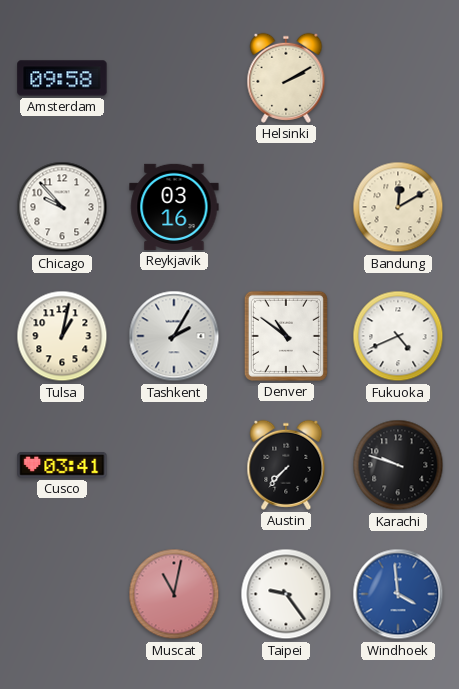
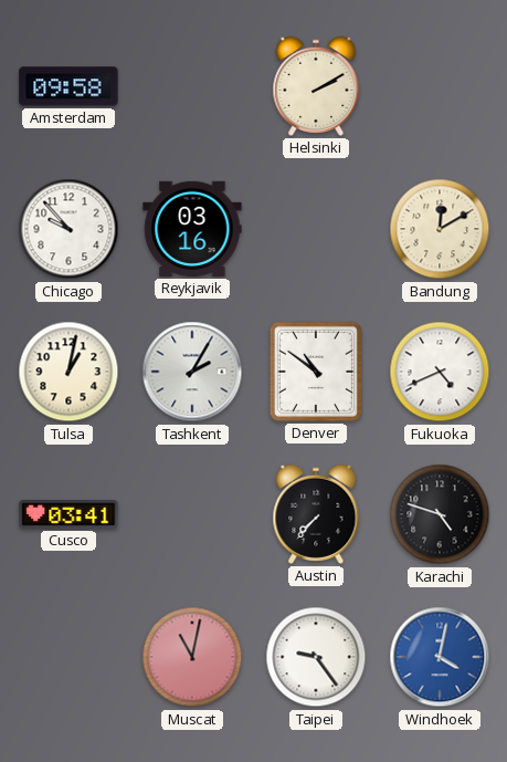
Karachi: 9:48 -> 4:48 (440, 514)
Windhoek: 3:59 -> 4:02 (440, 657)
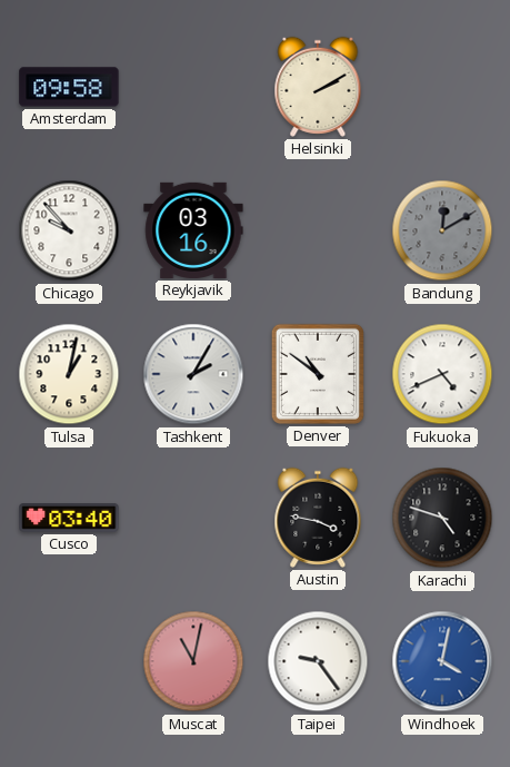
Bandung dial: cream -> grey (442, 230)
Cusco: 03:41 -> 03:40 (69, 519)
Austin: 7:37 -> 3:47 (318, 518)
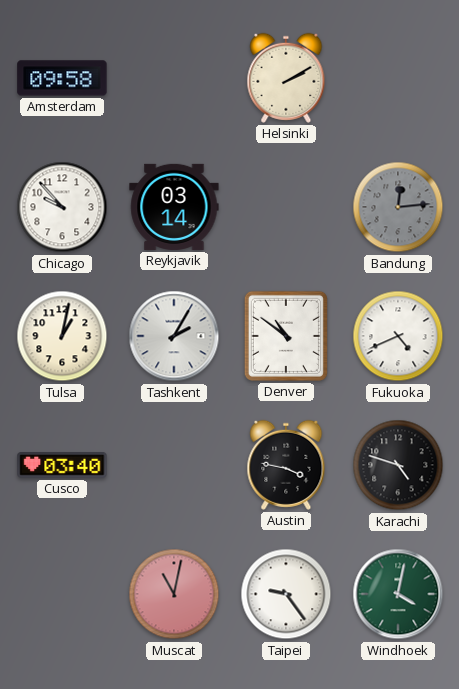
Reykjavik: 03:16 -> 03:14 (174, 207)
Bandung: 12:10 -> 12:14 (398, 207)
Windhoek dial: blue -> green (398, 594)
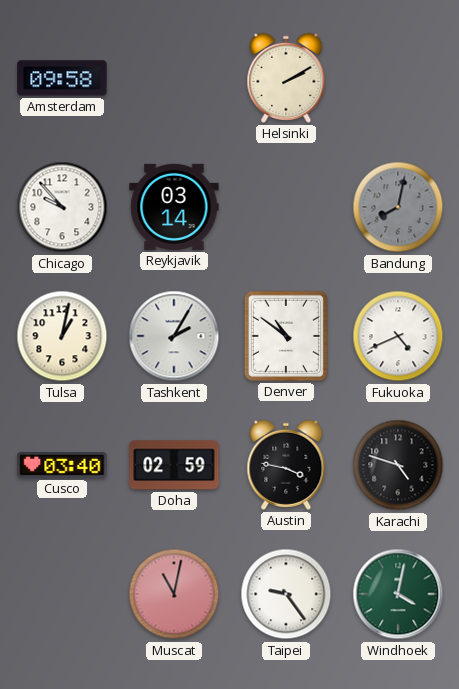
Bandung: 12:14 -> 8:02 (398, 207)
Doha: none -> 02:59 (174, 465)
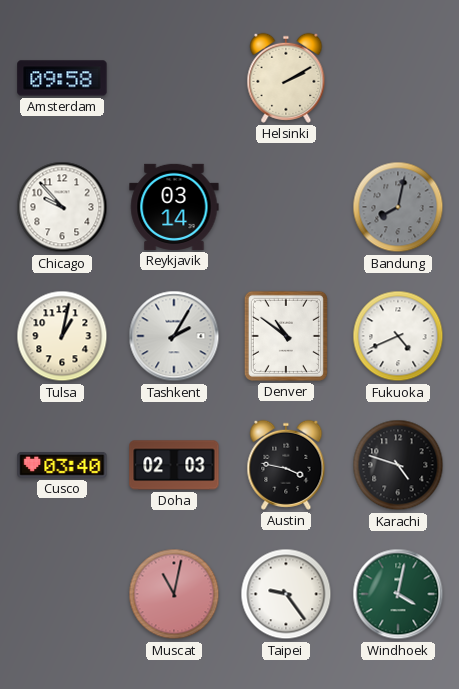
Doha: 02:59 -> 02:03 (174, 465)
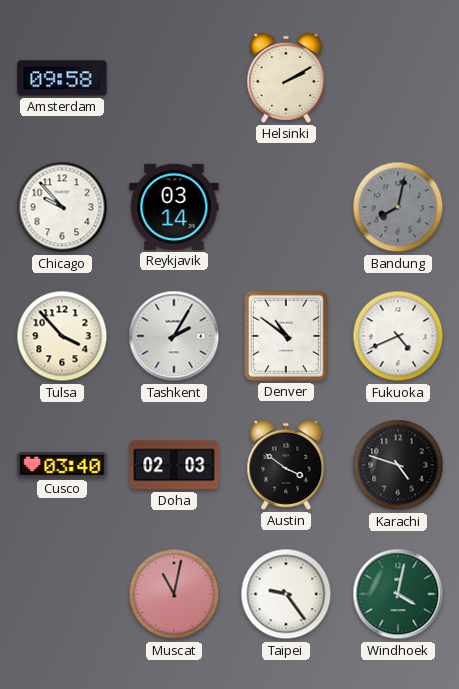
Tulsa: 1:02 -> 3:53 (62, 336)
Austin: 3:47 -> 3:51 (286, 465)
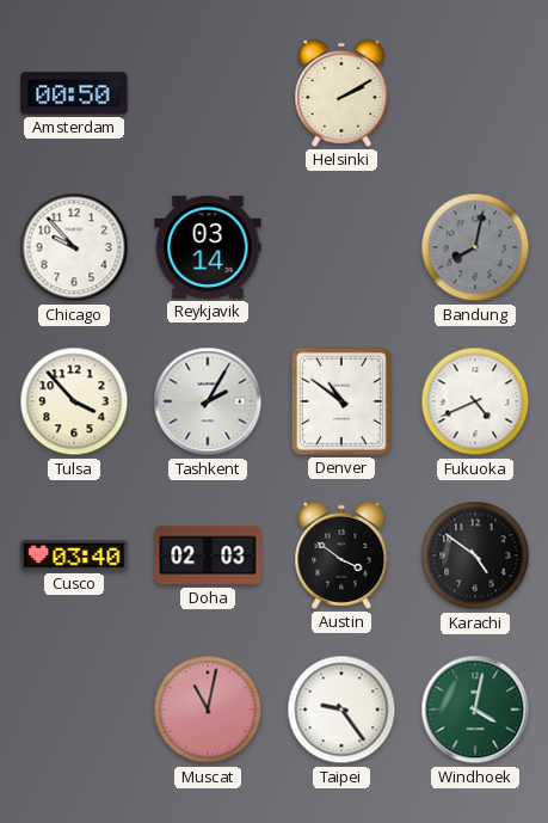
Amsterdam: 09:58 -> 00:50 (74, 93)
Karachi: 4:48 -> 4:51 (475, 555)
